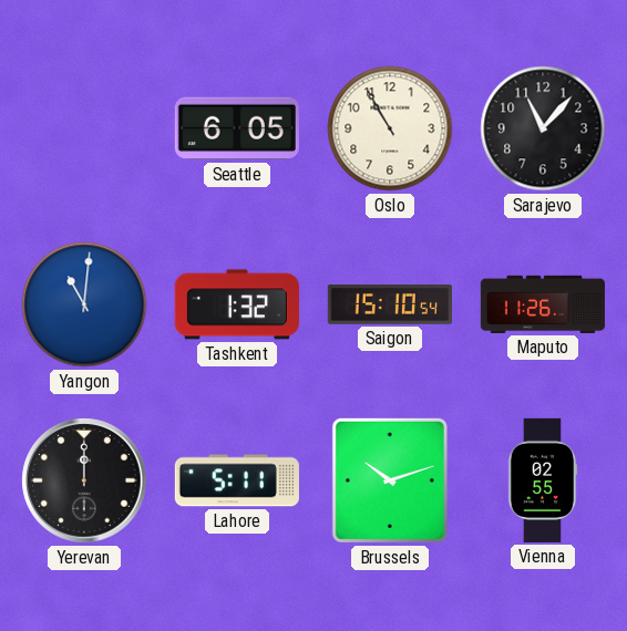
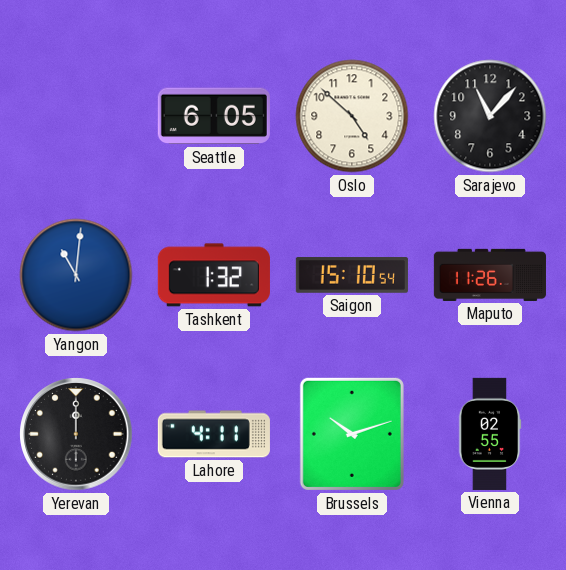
Oslo: 10:55 -> 4:52 (352, 116)
Lahore: 5:11 -> 4:11 (214, 434)
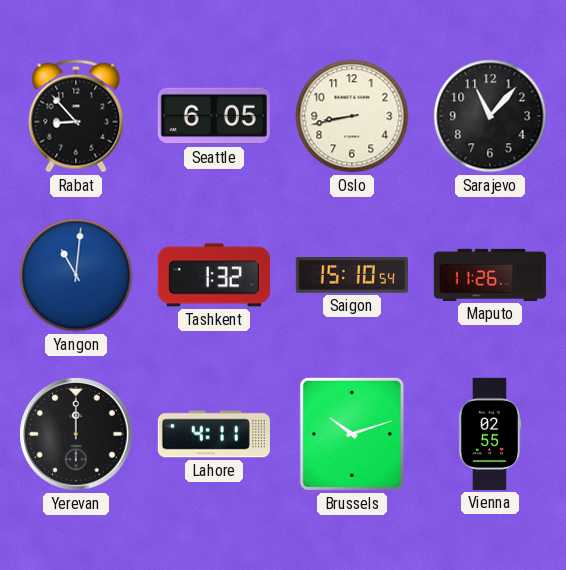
Rabat: none -> 8:53 (76, 116)
Oslo: 4:52 -> 8:43 (352, 116)
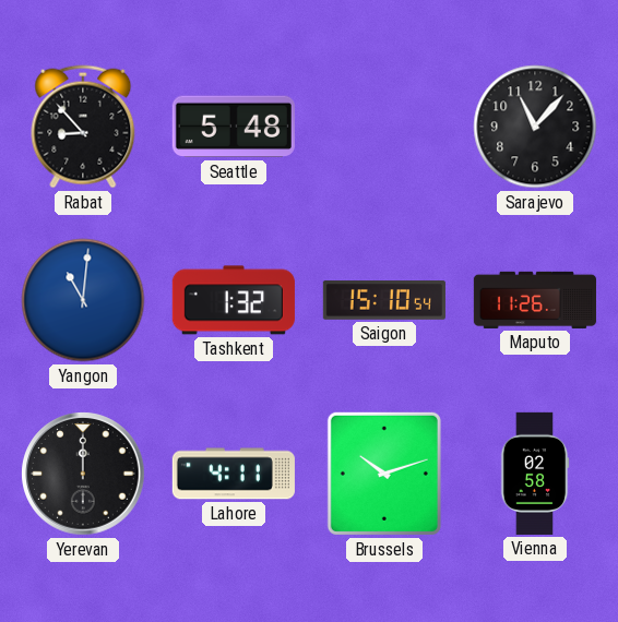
Seattle: 6:05 -> 5:48 (234, 127)
Oslo: 8:43 -> none (352, 116)
Vienna: 02:55 -> 02:58 (535, 474)
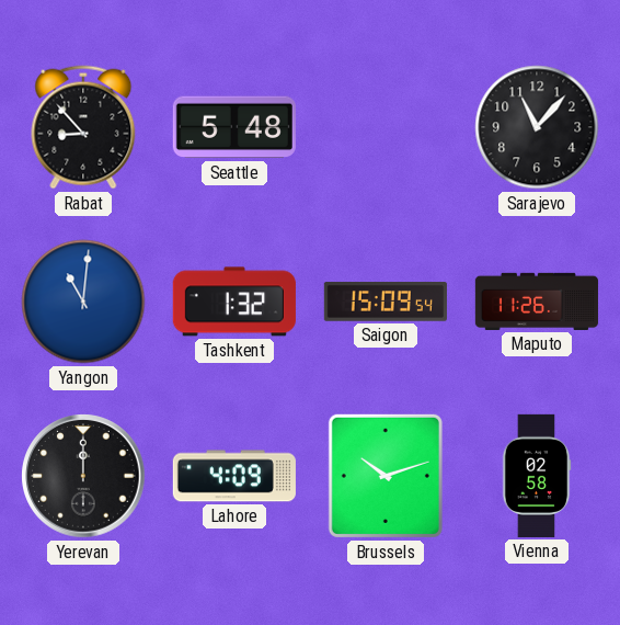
Saigon: 15:10 -> 15:09 (386, 302)
Lahore: 4:11 -> 4:09 (234, 476)
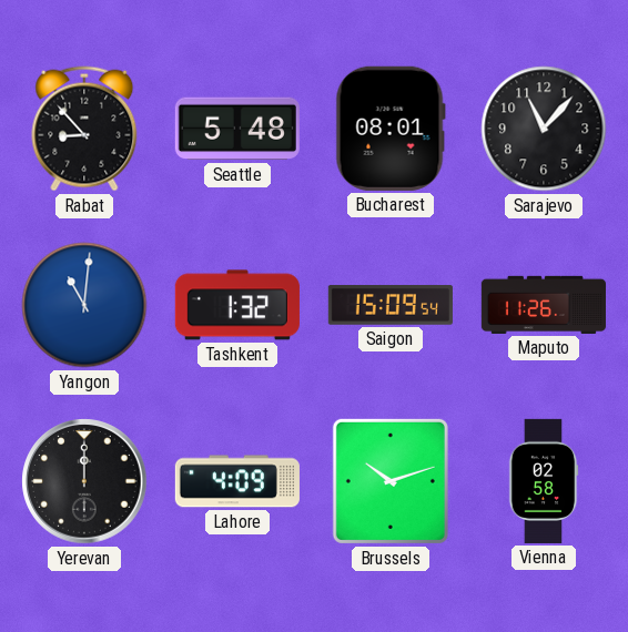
Bucharest: none -> 08:01 (391, 129)
